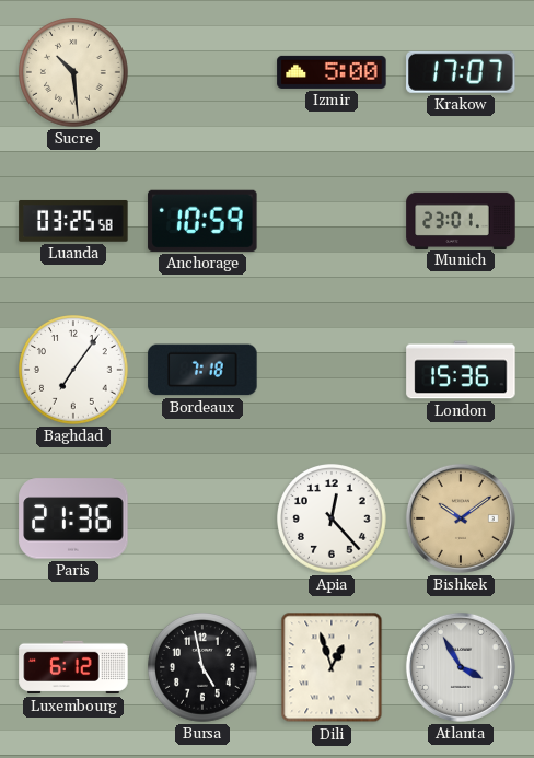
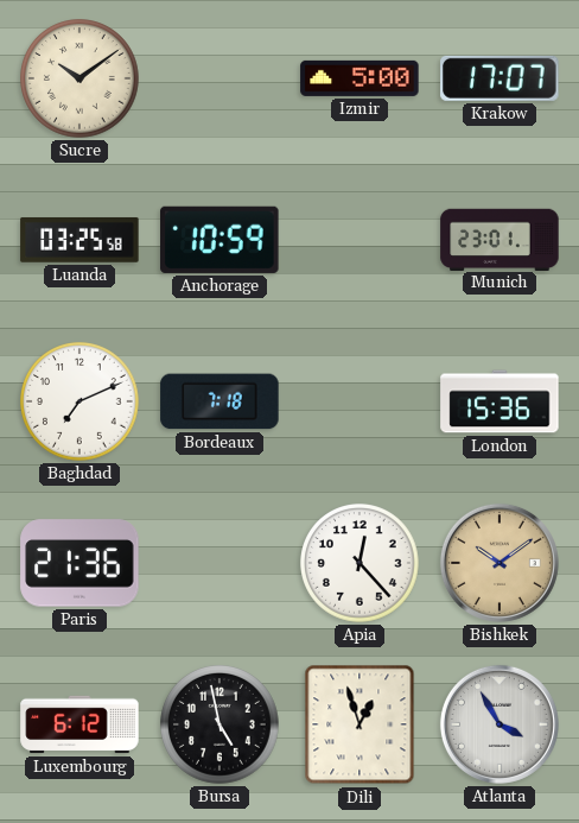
Sucre: 10:29 -> 10:09 (81, 80)
Baghdad: 7:06 -> 7:11 (81, 403)
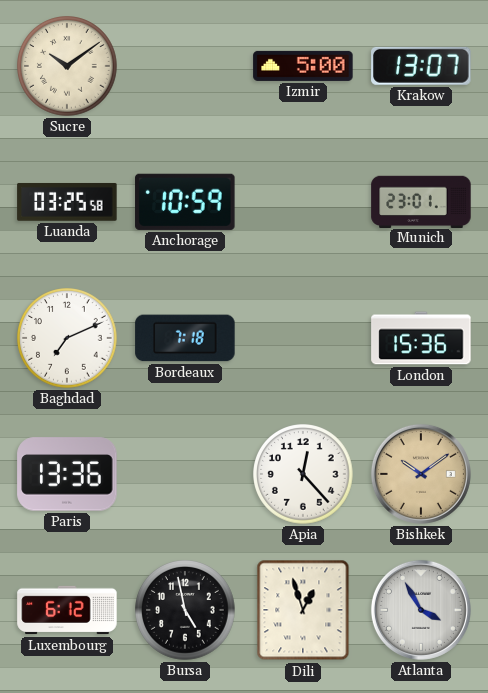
Krakow: 17:07 -> 13:07 (421, 66)
Paris: 21:36 -> 13:36 (67, 474)
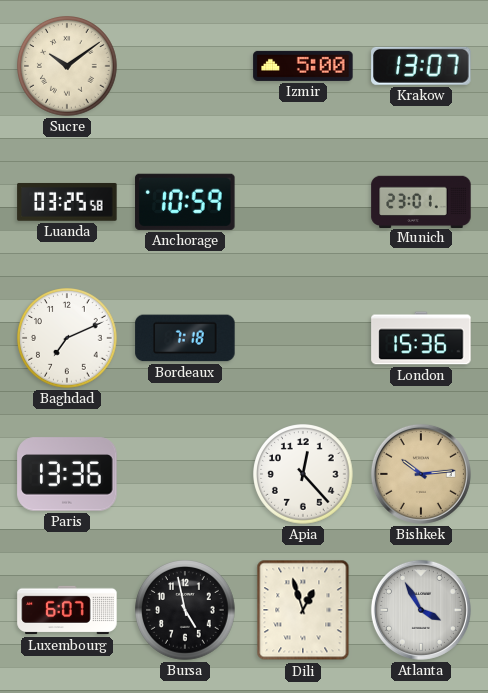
Bishkek: 10:09 -> 10:14 (421, 474)
Luxembourg: 6:12 -> 6:07 (67, 610)
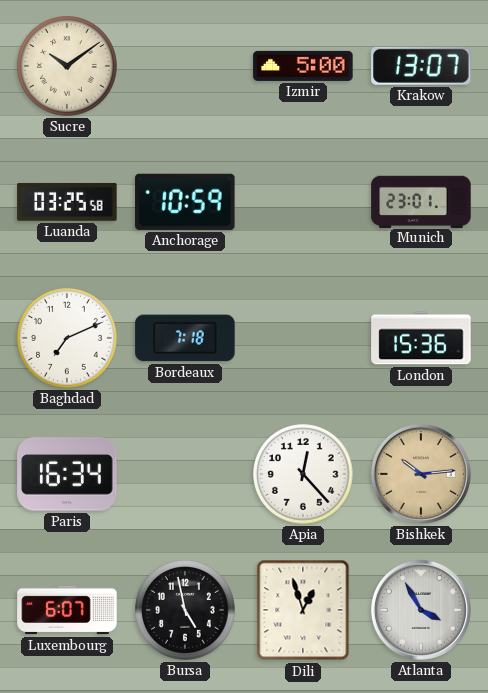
Paris: 13:36 -> 16:34 (67, 474)
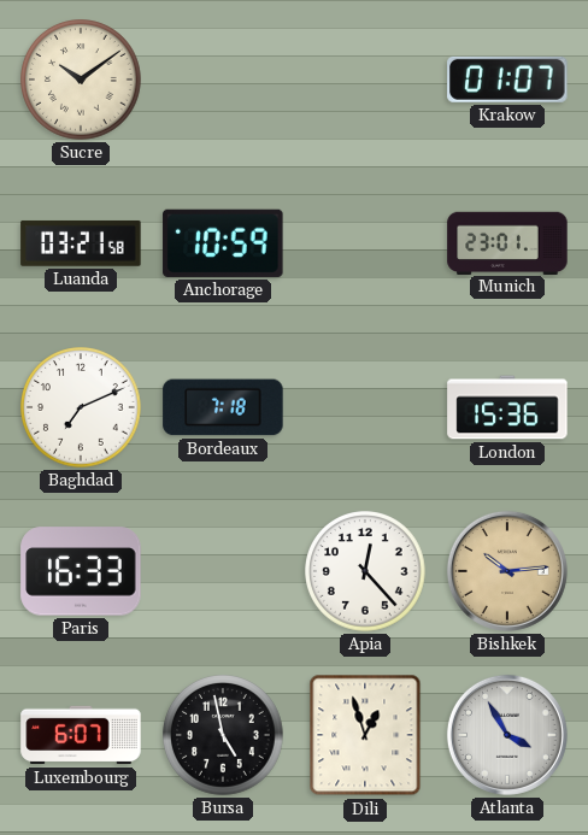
Izmir: 5:00 -> none (303, 66)
Krakow: 13:07 -> 01:07 (507, 80)
Luanda: 03:25 -> 03:21 (81, 243)
Paris: 16:34 -> 16:33 (81, 571)
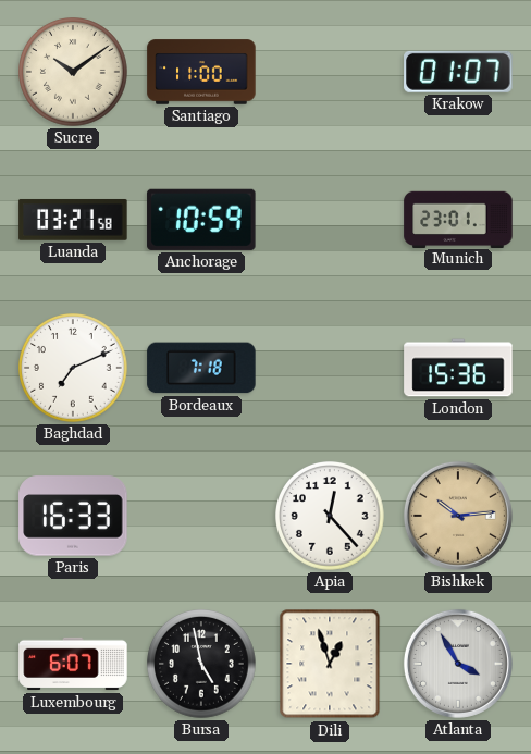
Santiago: none -> 11:00 (201, 72)
